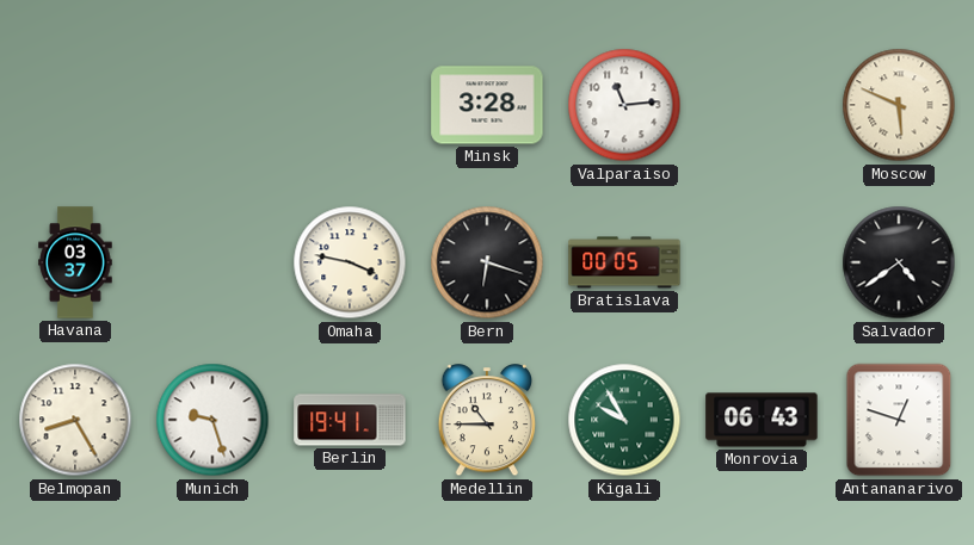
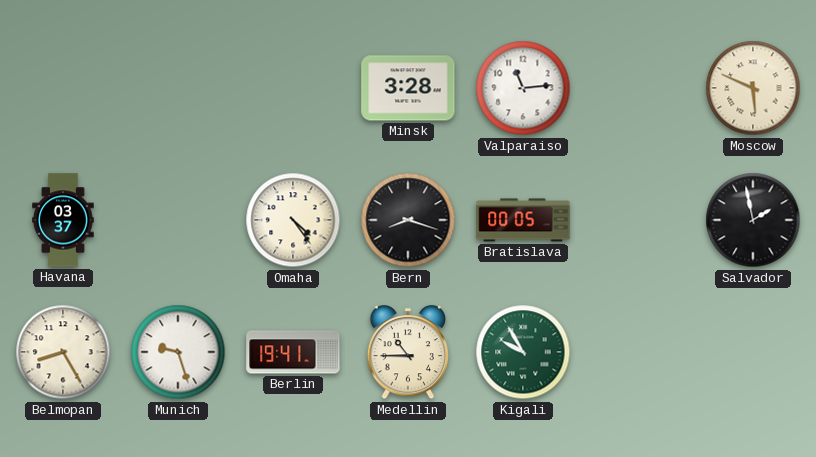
Omaha: 3:47 -> 4:24 (293, 220)
Bern: 6:18 -> 8:18 (408, 220)
Salvador: 4:39 -> 1:58 (753, 220)
Monrovia: 06:43 -> none (762, 420)
Antananarivo: 12:48 -> none (899, 420)
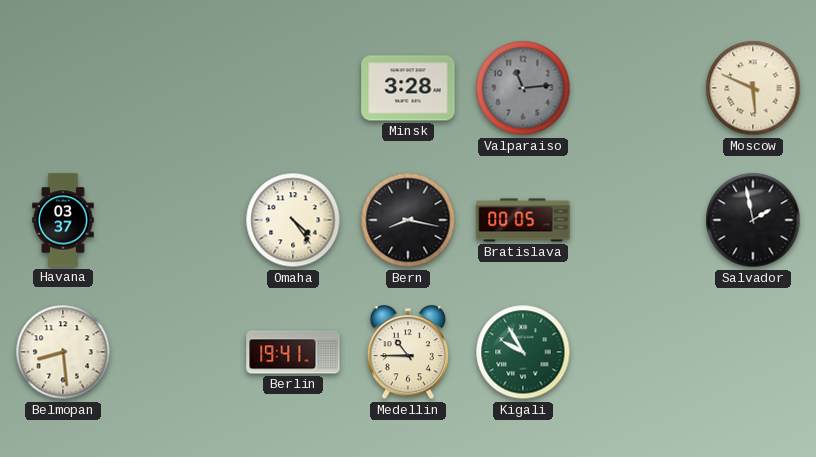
Valparaiso dial: white -> grey (523, 88)
Bern: 8:18 -> 8:17 (408, 220)
Belmopan: 8:25 -> 8:29 (63, 352)
Munich: 9:27 -> none (178, 352)
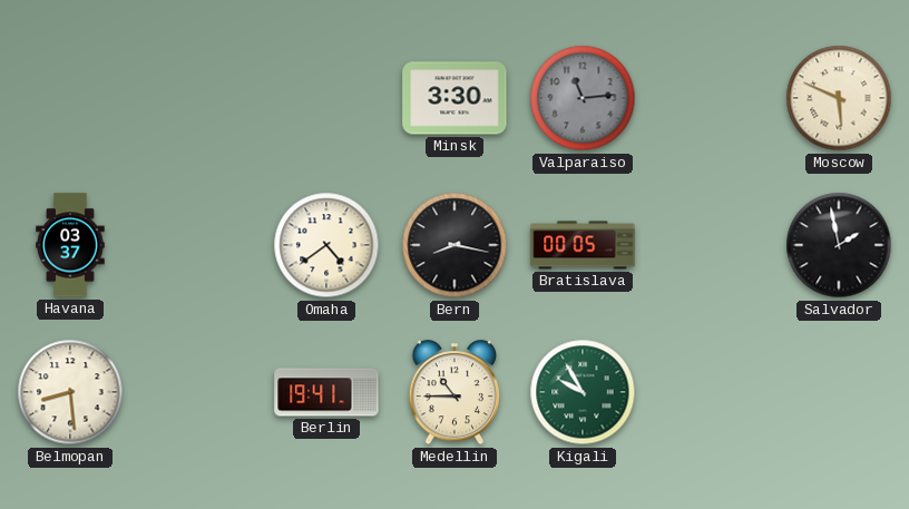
Minsk: 3:28 -> 3:30 (454, 98)
Omaha: 4:24 -> 4:39 (326, 245)
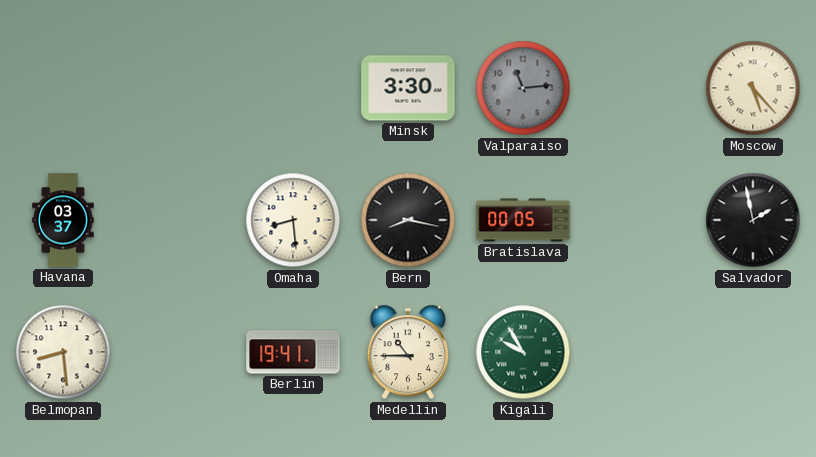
Moscow: 5:49 -> 5:23 (753, 88)
Omaha: 4:39 -> 8:29 (293, 220)
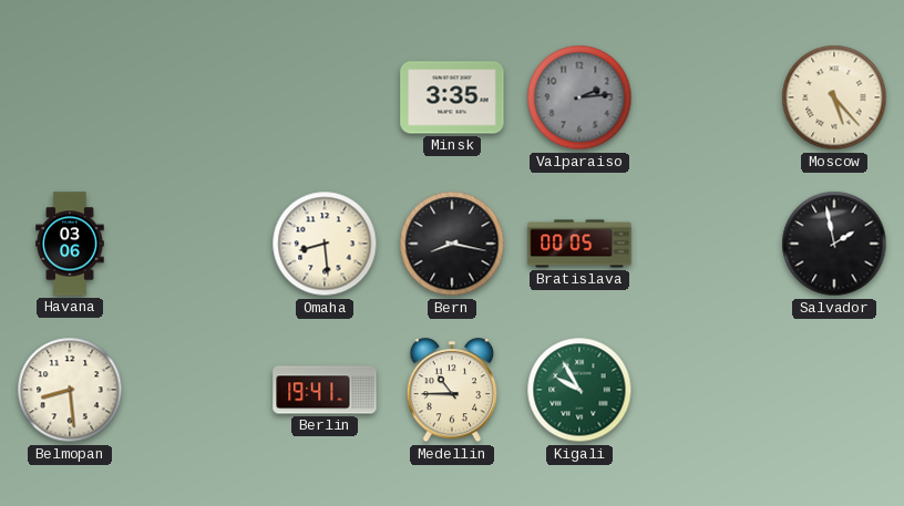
Minsk: 3:30 -> 3:35 (452, 97)
Valparaiso: 11:14 -> 2:14 (579, 97)
Havana: 03:37 -> 03:06 (70, 244)
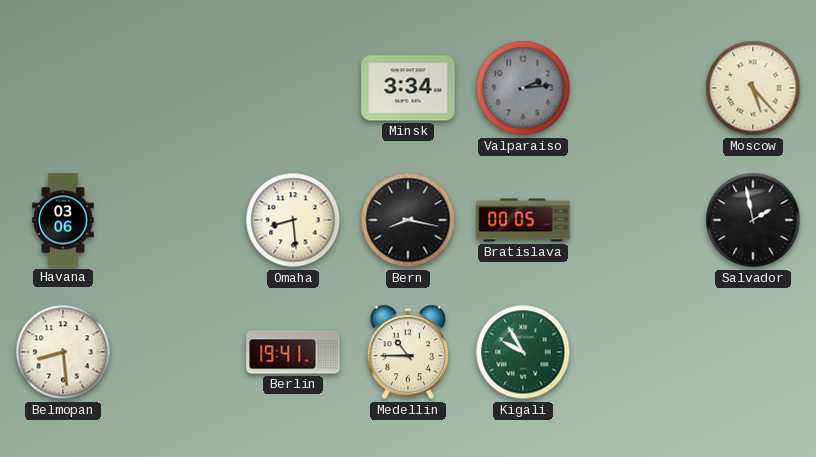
Minsk: 3:35 -> 3:34 (408, 88)
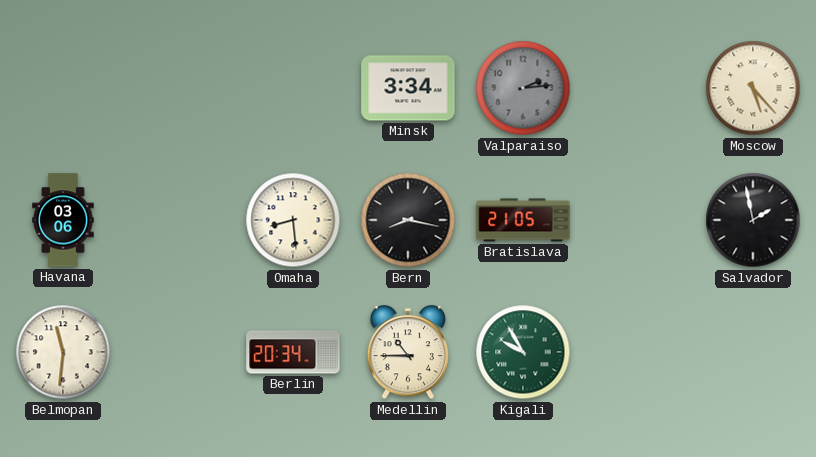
Bratislava: 00:05 -> 21:05 (523, 220)
Belmopan: 8:29 -> 11:31 (63, 352)
Berlin: 19:41 -> 20:34 (293, 352)
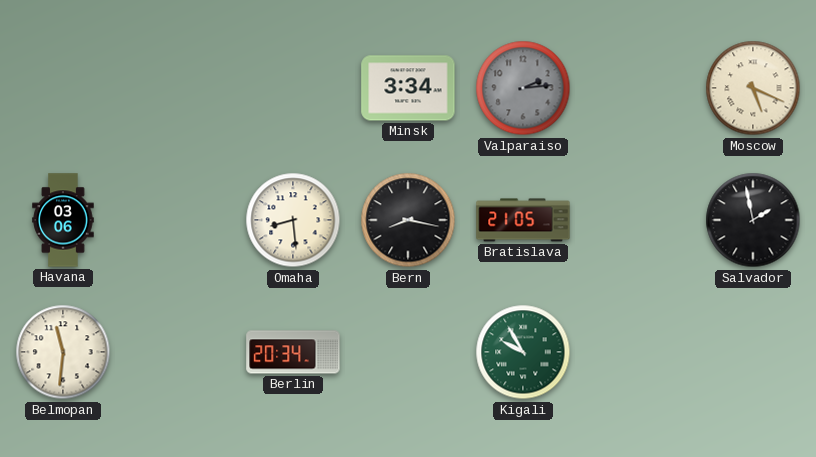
Moscow: 5:23 -> 5:19 (753, 88)
Medellin: 10:45 -> none (408, 353)
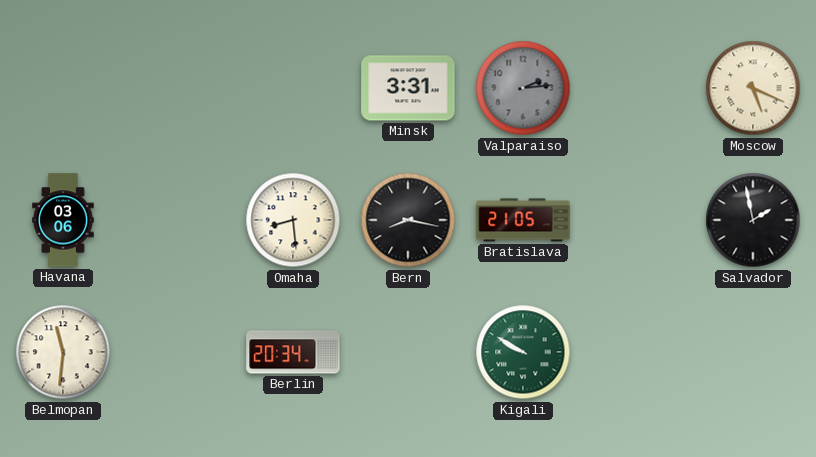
Minsk: 3:34 -> 3:31 (408, 88)
Kigali: 9:55 -> 9:50 (523, 352)
